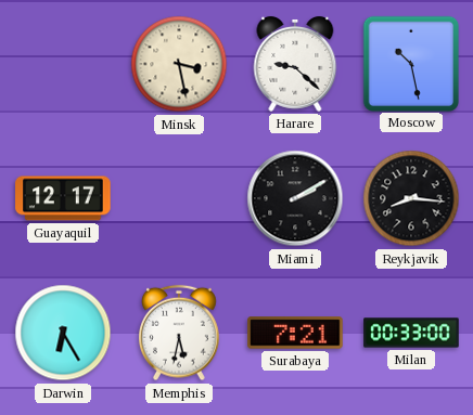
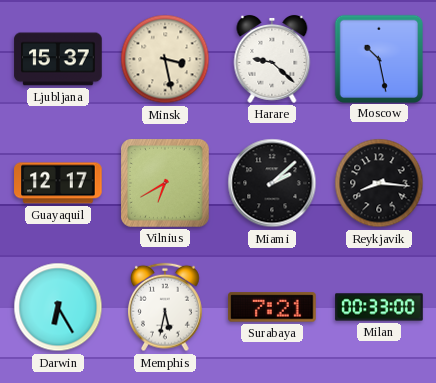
Ljubljana: none -> 15:37 (58, 59)
Vilnius: none -> 6:40 (166, 184)
Miami: 2:10 -> 2:08 (272, 183)
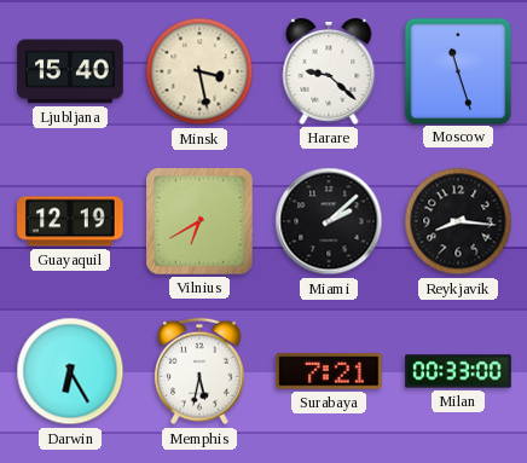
Ljubljana: 15:37 -> 15:40 (70, 71)
Moscow: 10:28 -> 11:27 (457, 70)
Guayaquil: 12:17 -> 12:19 (70, 221)
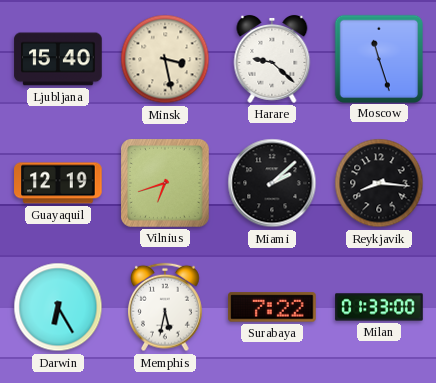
Vilnius: 6:40 -> 6:42 (166, 184)
Surabaya: 7:21 -> 7:22 (272, 307)
Milan: 00:33 -> 01:33 (379, 307)
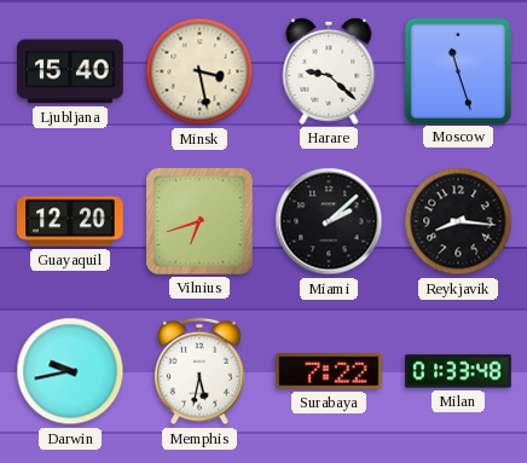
Guayaquil: 12:19 -> 12:20 (70, 221)
Darwin: 6:25 -> 9:43 (70, 371)
Milan: 01:33:00 -> 01:33:48 (458, 371)
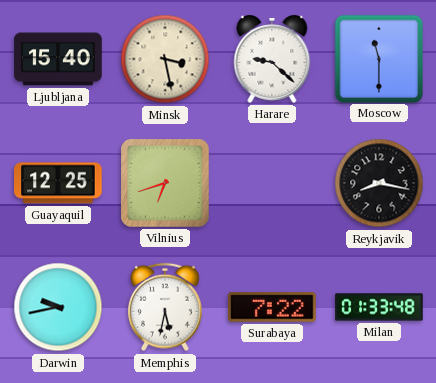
Moscow: 11:27 -> 11:30 (378, 58)
Guayaquil: 12:20 -> 12:25 (58, 183)
Miami: 2:08 -> none (329, 221)
Reykjavik: 8:16 -> 8:17 (379, 183)
